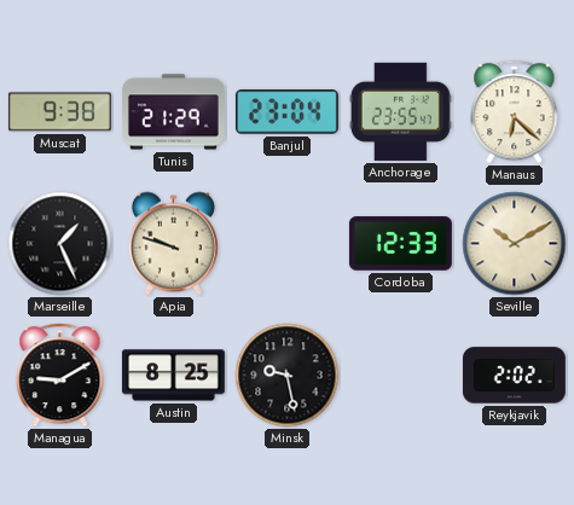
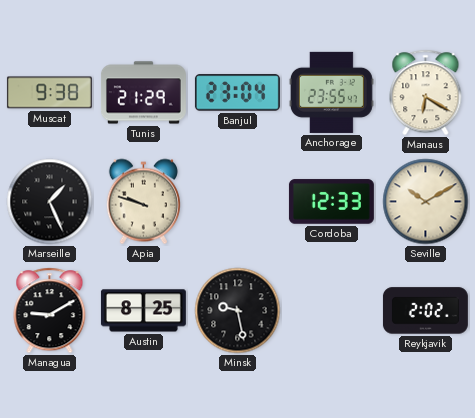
Manaus: 6:22 -> 6:20 (426, 93)
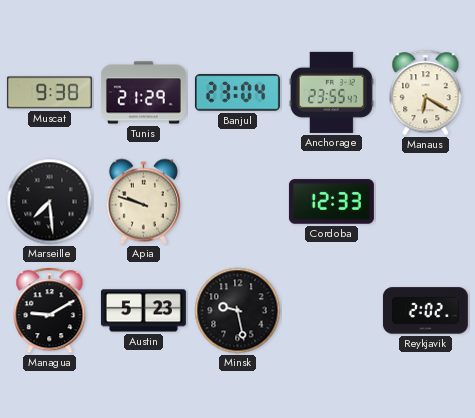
Marseille: 1:26 -> 7:29 (50, 202)
Seville: 10:10 -> none (426, 202)
Austin: 8:25 -> 5:23 (143, 311)
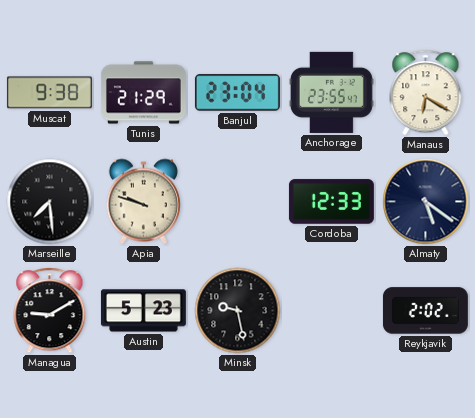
Almaty: none -> 5:21 (426, 202)
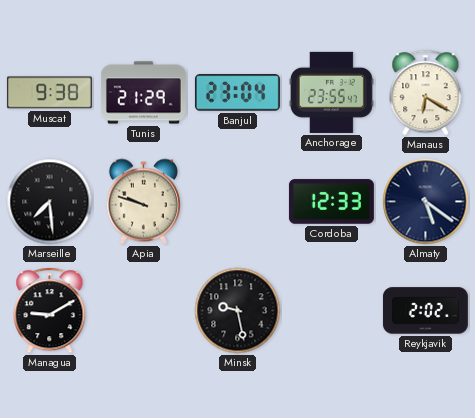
Austin: 5:23 -> none (143, 311)
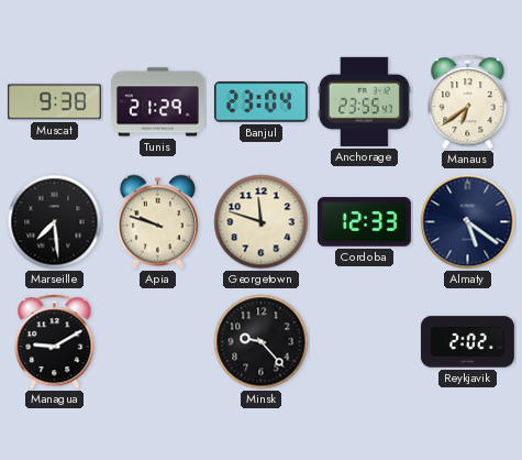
Manaus: 6:20 -> 6:39 (468, 102)
Georgetown: none -> 11:48 (262, 222)
Minsk: 9:28 -> 9:23 (262, 342)
